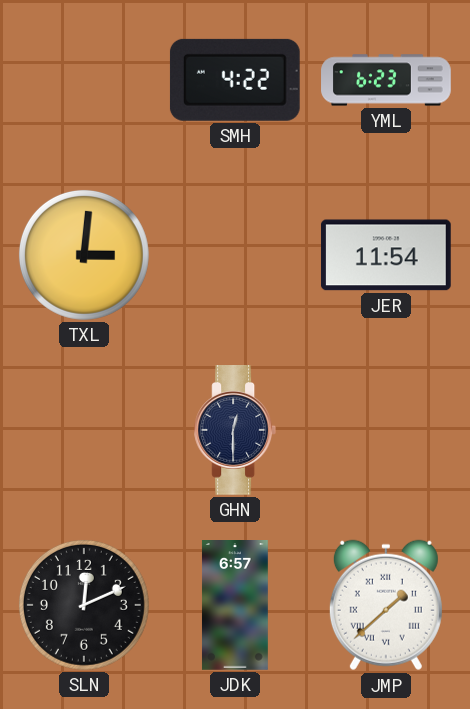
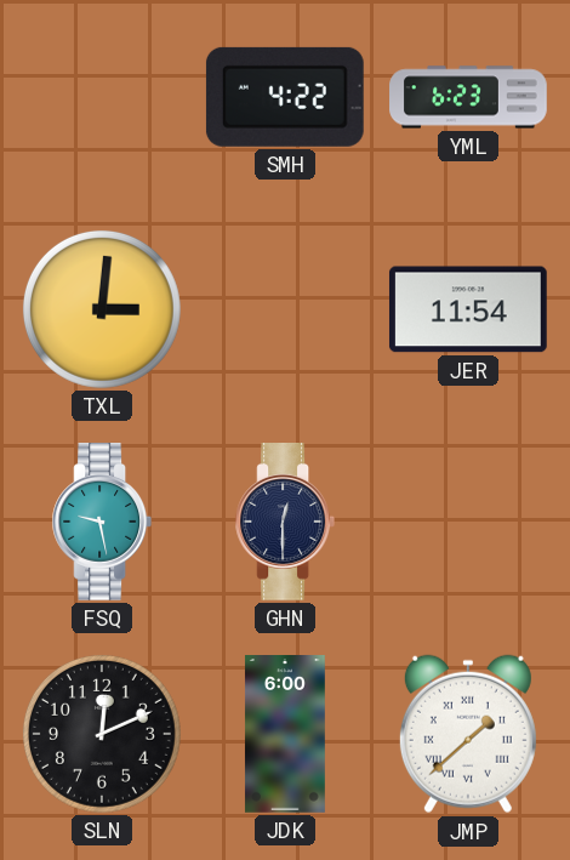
FSQ: none -> 9:28 (101, 523)
JDK: 6:57 -> 6:00 (285, 734)
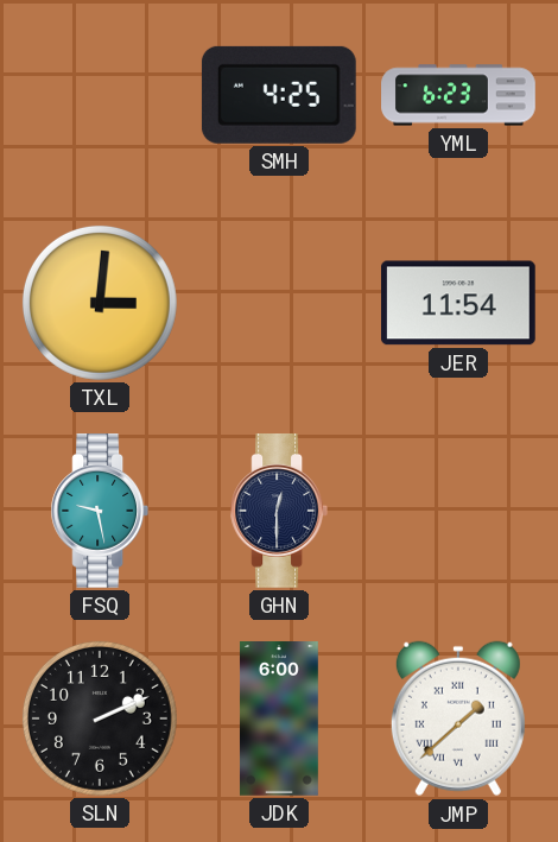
SMH: 4:22 -> 4:25 (279, 95)
SLN: 12:11 -> 2:11 (100, 718)
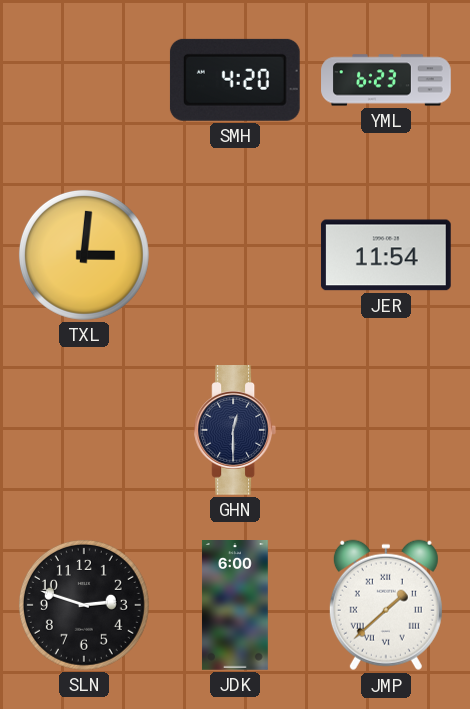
SMH: 4:25 -> 4:20 (235, 80)
FSQ: 9:28 -> none (99, 512)
SLN: 2:11 -> 2:48 (84, 605)
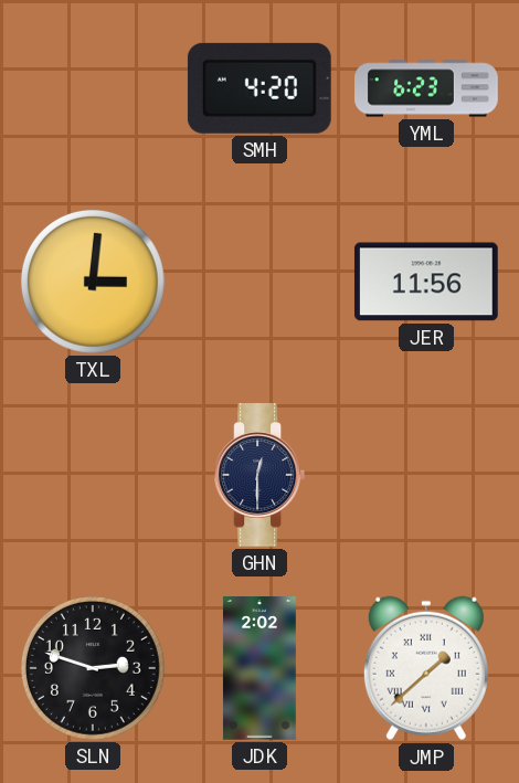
JER: 11:54 -> 11:56 (426, 282)
JDK: 6:00 -> 2:02 (259, 668)
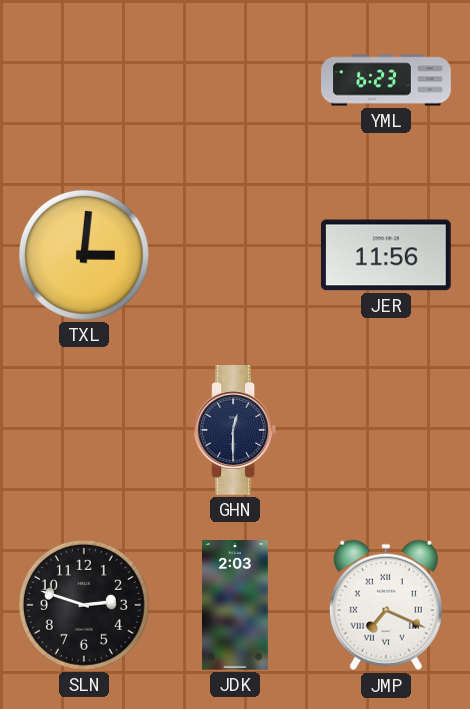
SMH: 4:20 -> none (259, 88)
JDK: 2:02 -> 2:03 (235, 605)
JMP: 1:38 -> 7:19 (386, 605)
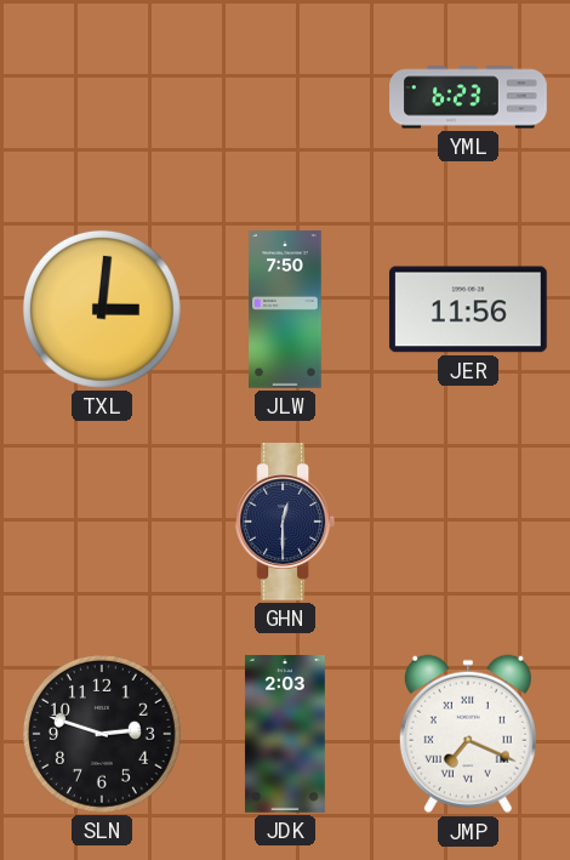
JLW: none -> 7:50 (285, 309)
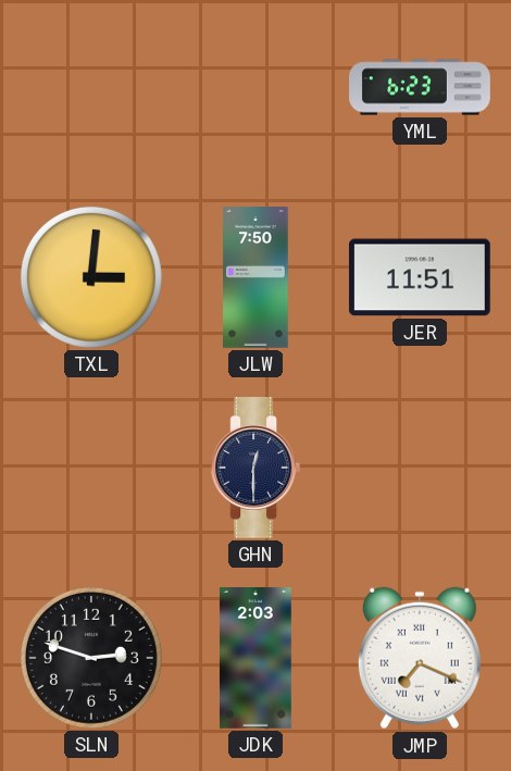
JER: 11:56 -> 11:51 (420, 277)
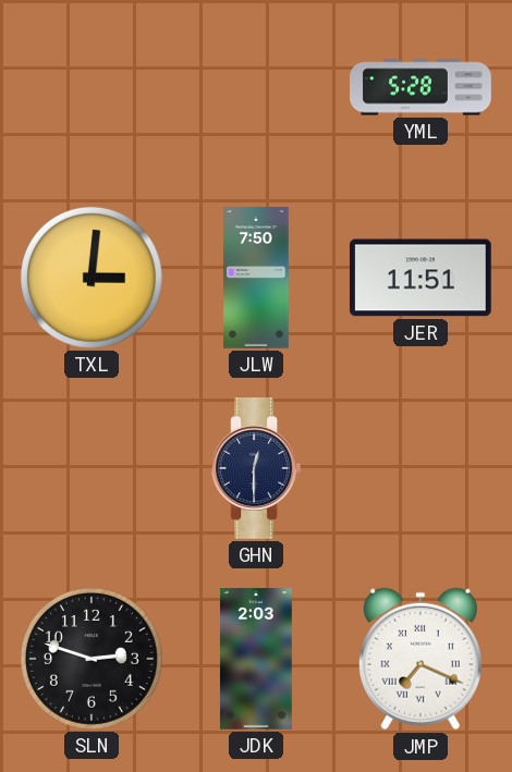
YML: 6:23 -> 5:28 (420, 87)
